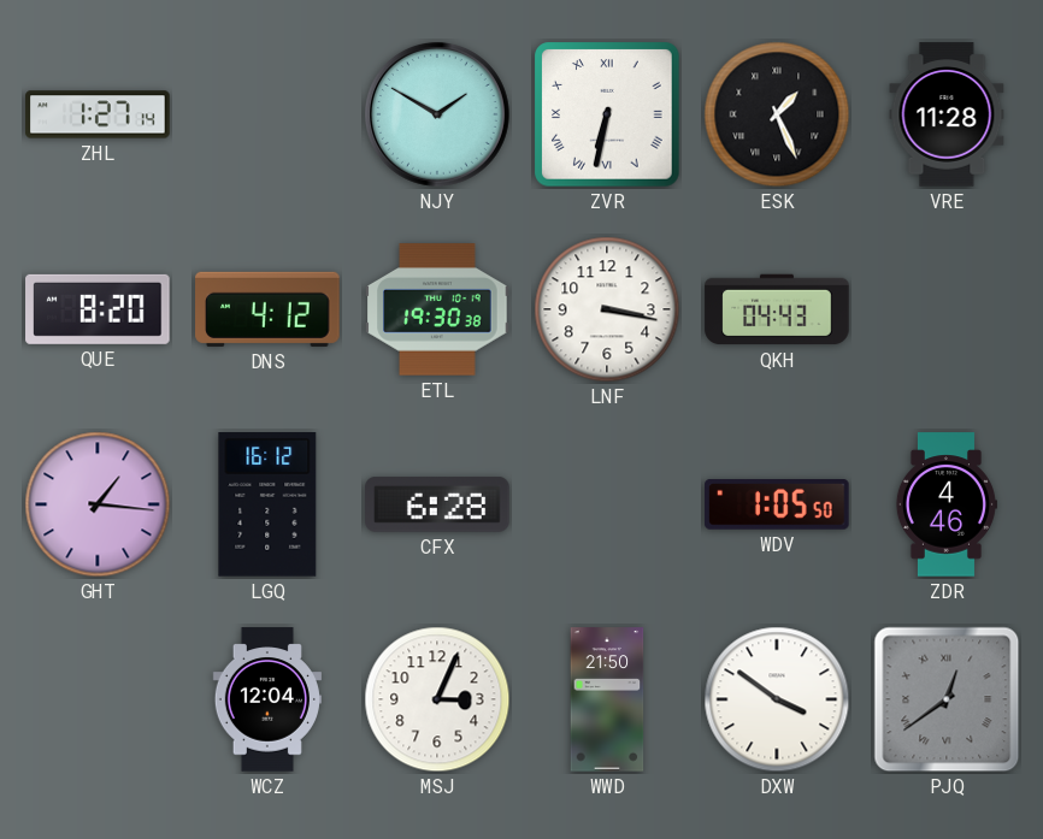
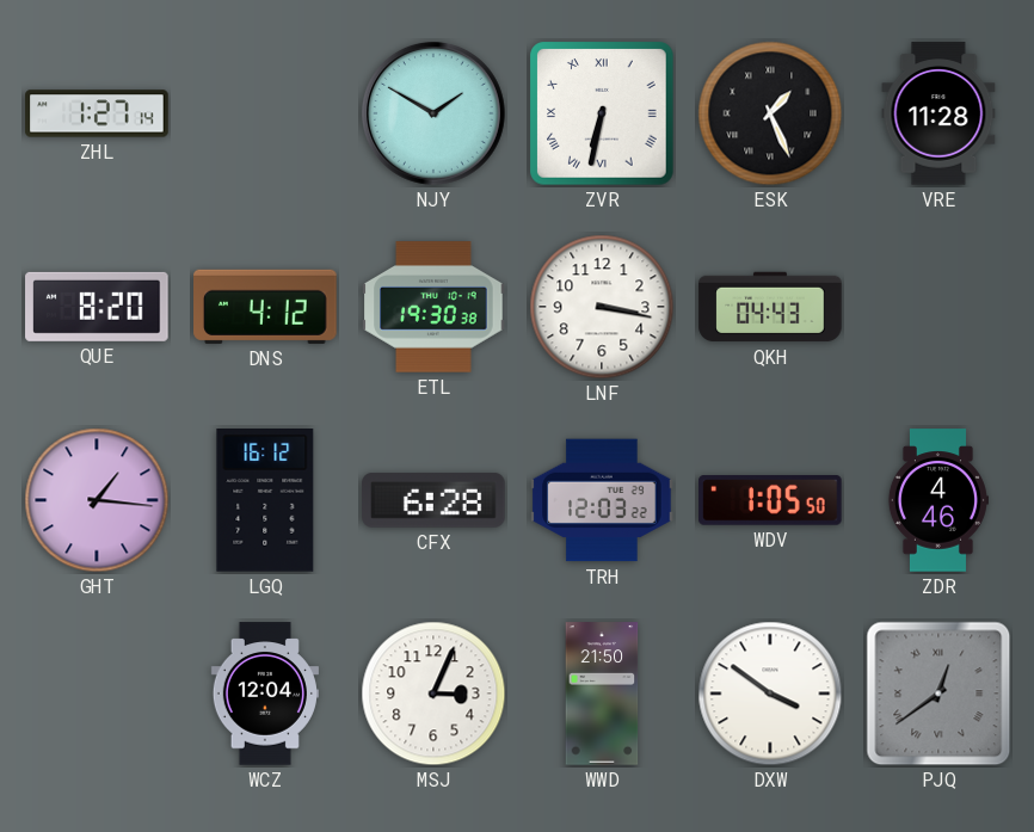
TRH: none -> 12:03 (602, 500)
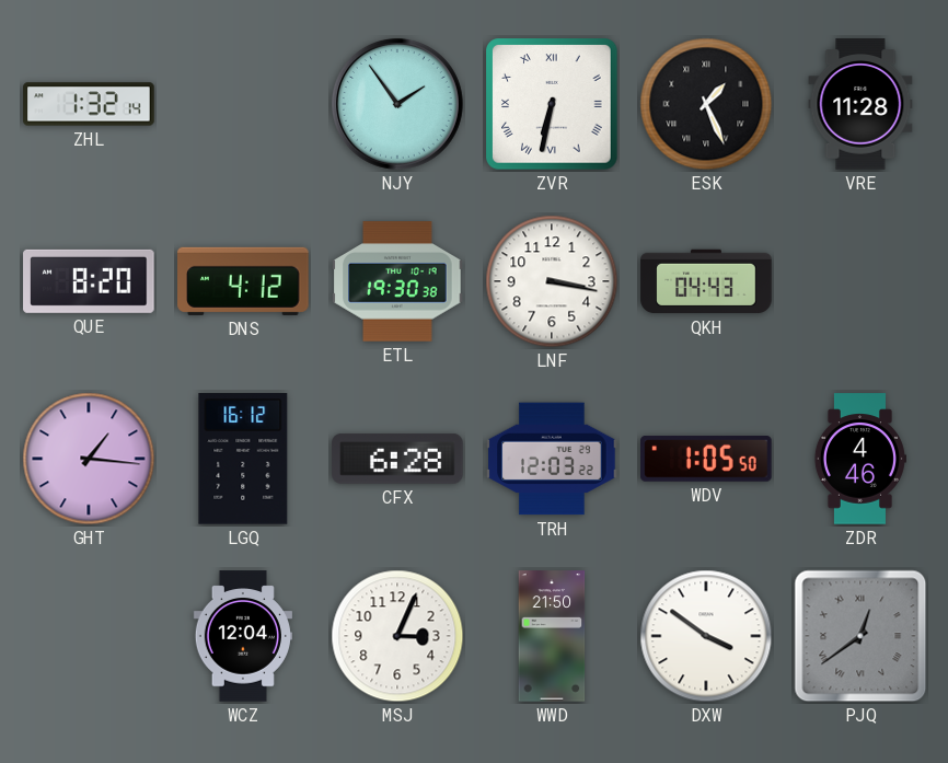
ZHL: 1:27 -> 1:32 (89, 104)
NJY: 1:50 -> 1:54 (397, 104)
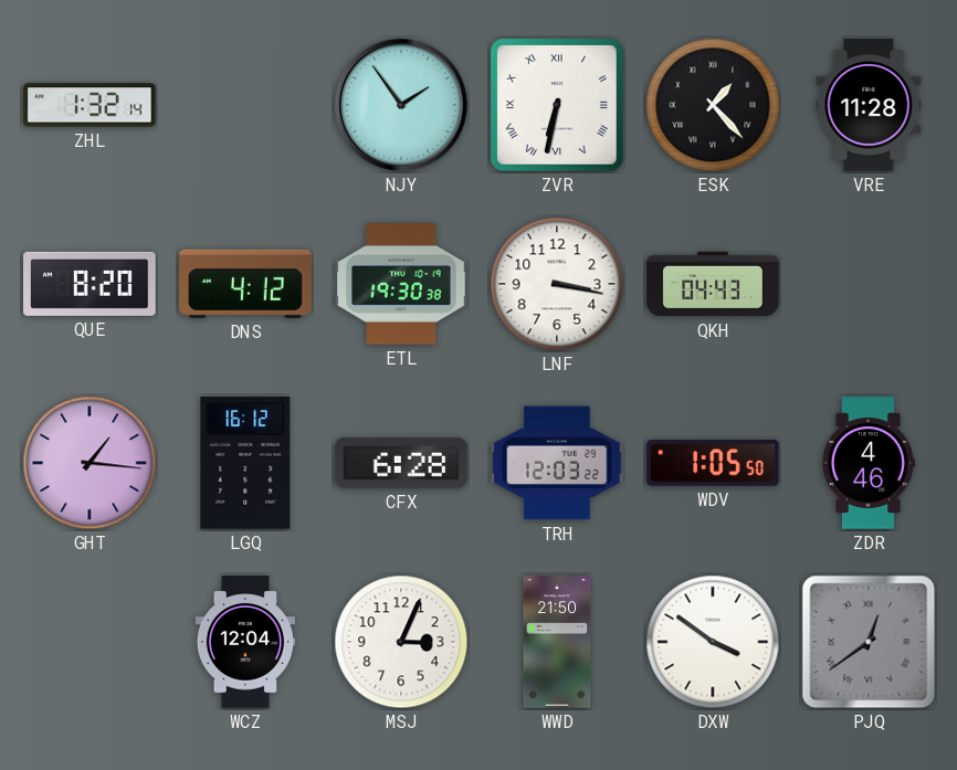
ESK: 1:26 -> 1:23 (713, 105)
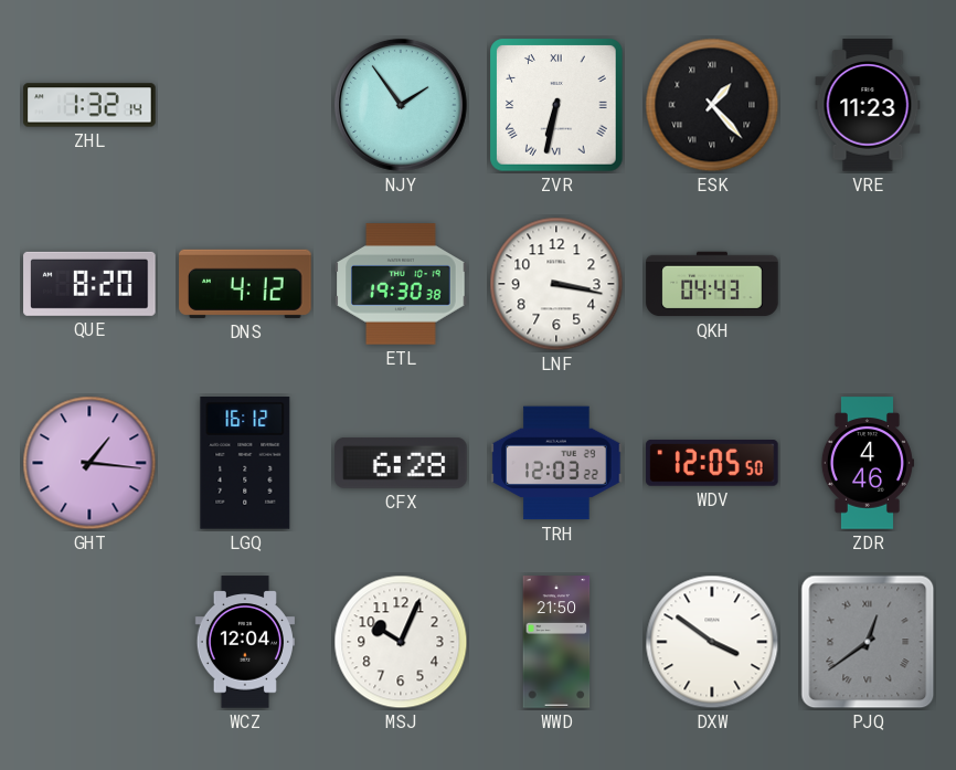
VRE: 11:28 -> 11:23 (868, 105)
WDV: 1:05 -> 12:05 (712, 464)
MSJ: 3:04 -> 10:04 (401, 642)
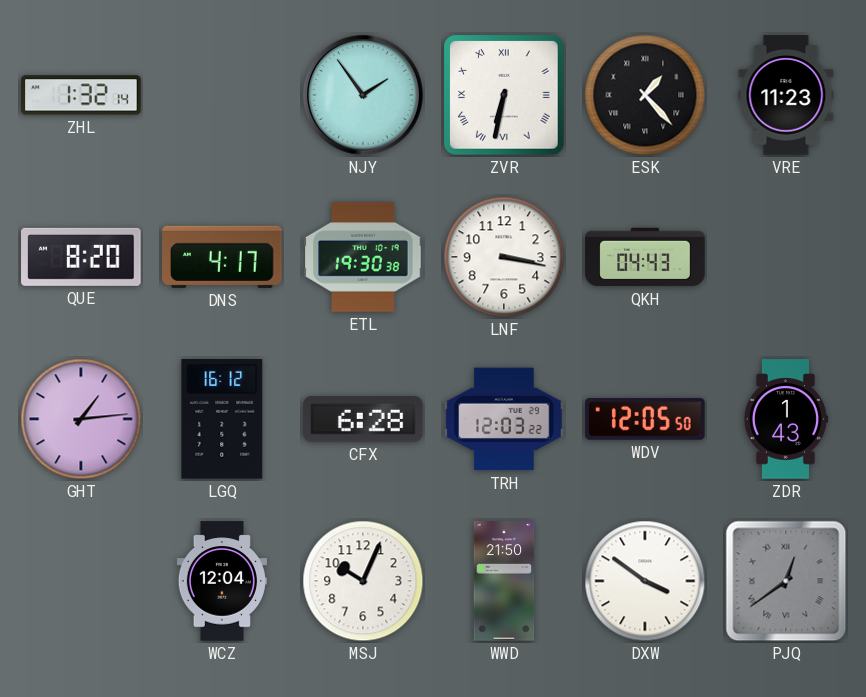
DNS: 4:12 -> 4:17 (222, 257)
GHT: 1:16 -> 1:14 (81, 419)
ZDR: 4:46 -> 1:43 (785, 419)
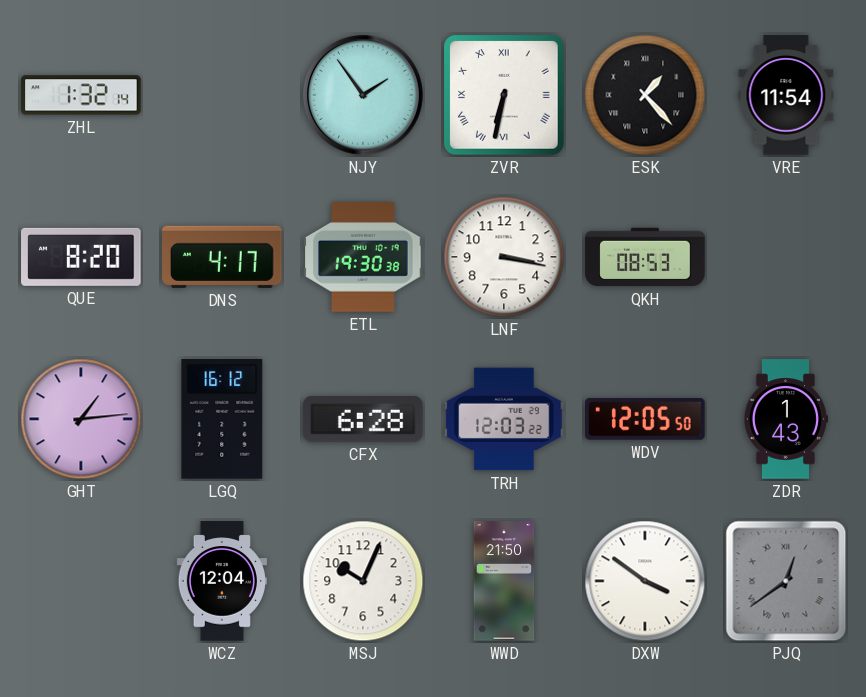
VRE: 11:23 -> 11:54 (786, 95)
QKH: 04:43 -> 08:53 (645, 257)
